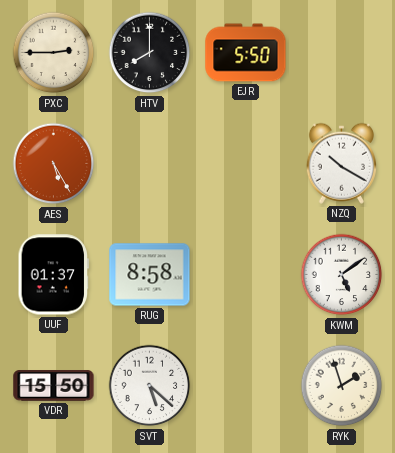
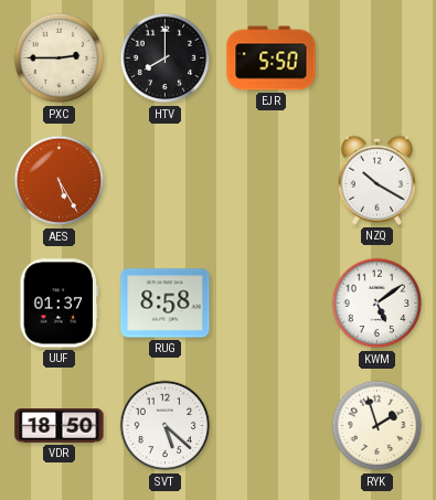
VDR: 15:50 -> 18:50 (60, 426)
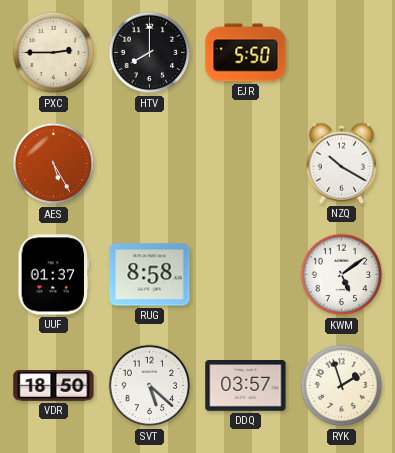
DDQ: none -> 03:57 (246, 386)
